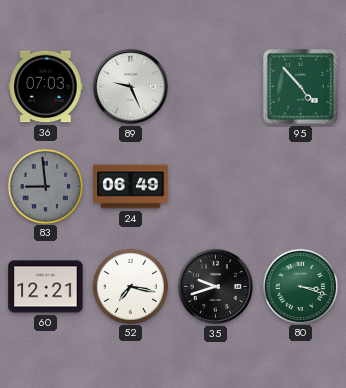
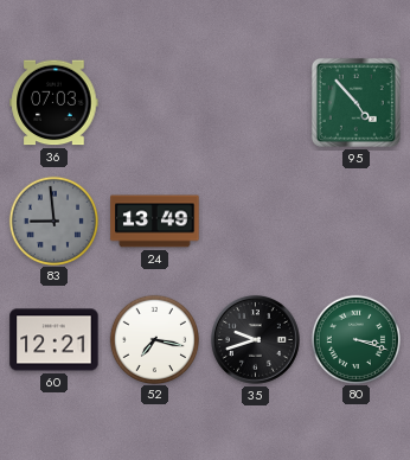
89: 9:26 -> none (131, 87)
24: 06:49 -> 13:49 (155, 222)
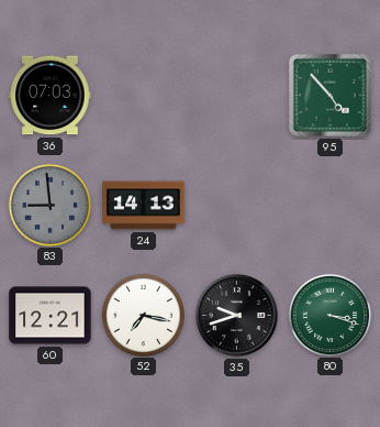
24: 13:49 -> 14:13 (144, 206)
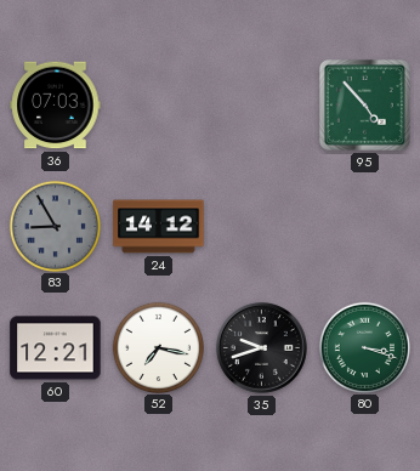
83: 8:59 -> 8:55 (55, 226)
24: 14:13 -> 14:12 (159, 227)
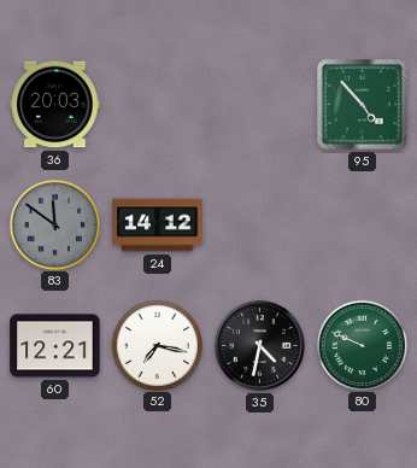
36: 07:03 -> 20:03 (55, 105)
83: 8:55 -> 11:51 (54, 224)
35: 9:42 -> 4:32 (260, 346)
80: 3:18 -> 9:49 (362, 345)
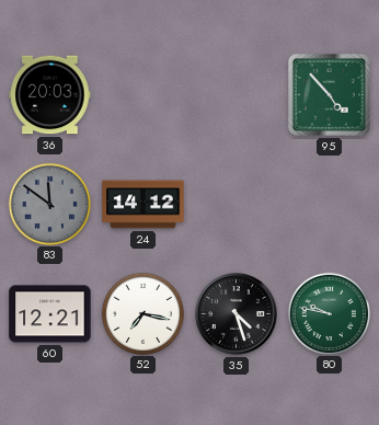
35: 4:32 -> 4:27 (237, 314)
80: 9:49 -> 9:47 (329, 313)
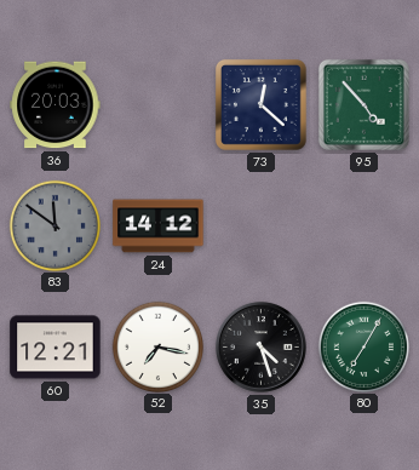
73: none -> 12:22 (260, 104)
80: 9:47 -> 7:05 (363, 346)
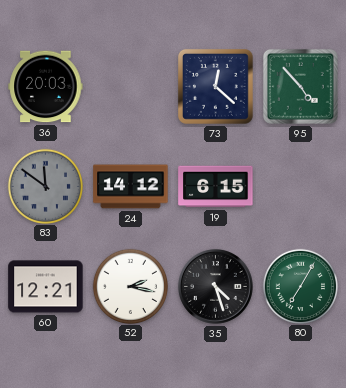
19: none -> 6:15 (216, 187)
52: 7:17 -> 2:17 (130, 286)
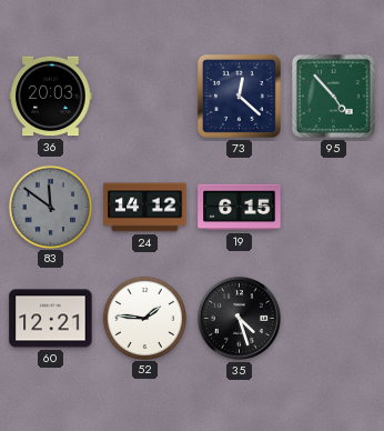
52: 2:17 -> 1:46 (144, 318)
80: 7:05 -> none (300, 286)
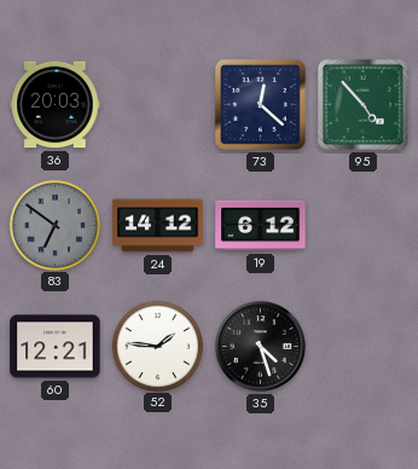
83: 11:51 -> 6:51 (54, 225)
19: 6:15 -> 6:12 (261, 226)
